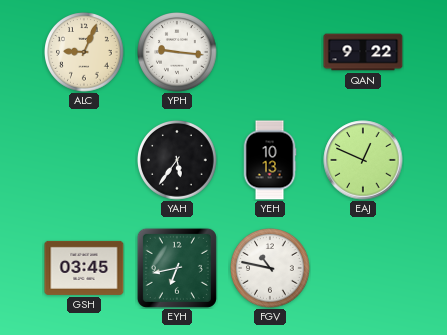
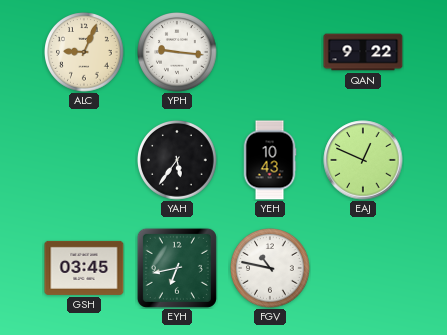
YEH: 10:13 -> 10:43 (270, 160)
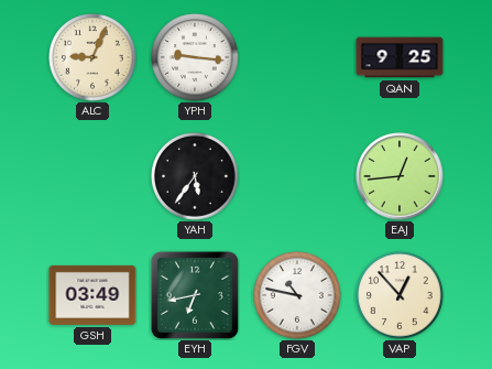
QAN: 9:22 -> 9:25 (400, 57)
YEH: 10:43 -> none (270, 160)
EAJ: 12:49 -> 12:44 (400, 176)
GSH: 03:45 -> 03:49 (92, 295)
VAP: none -> 12:53 (400, 295)
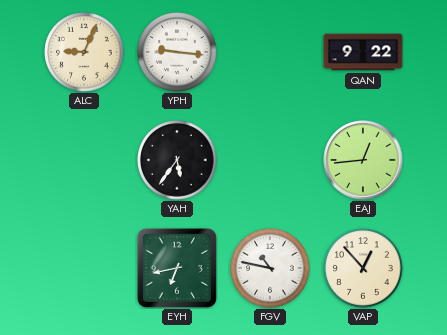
QAN: 9:25 -> 9:22 (363, 52)
GSH: 03:49 -> none (92, 295)
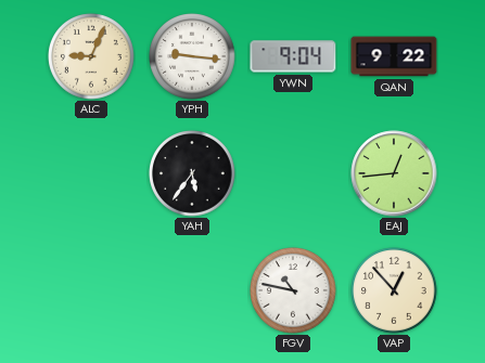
YWN: none -> 9:04 (293, 56)
EYH: 6:43 -> none (177, 268)
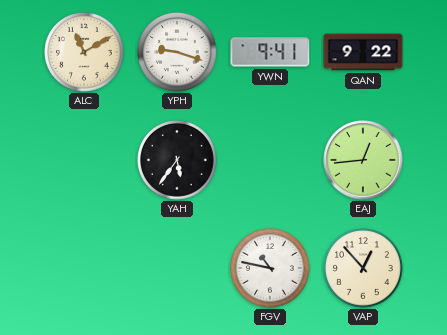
ALC: 9:04 -> 11:10 (84, 52)
YPH: 9:16 -> 9:18 (177, 52)
YWN: 9:04 -> 9:41 (270, 52)
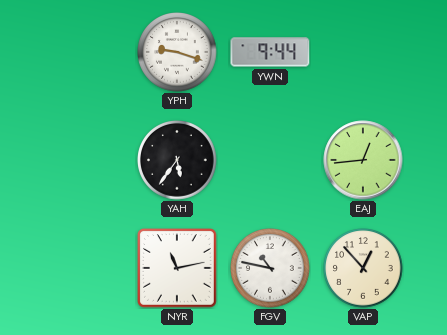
ALC: 11:10 -> none (84, 52)
YWN: 9:41 -> 9:44 (270, 52)
QAN: 9:22 -> none (363, 52)
NYR: none -> 11:13 (178, 269)
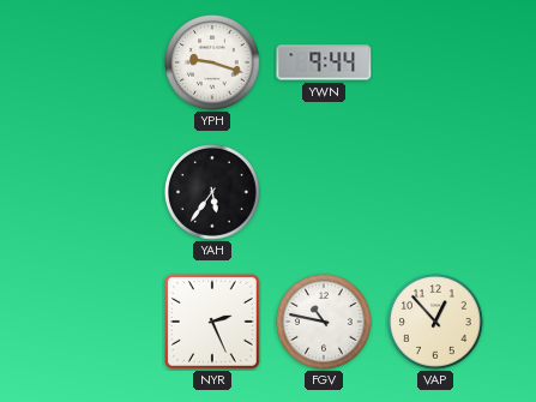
EAJ: 12:44 -> none (363, 160)
NYR: 11:13 -> 2:26 (213, 323)
